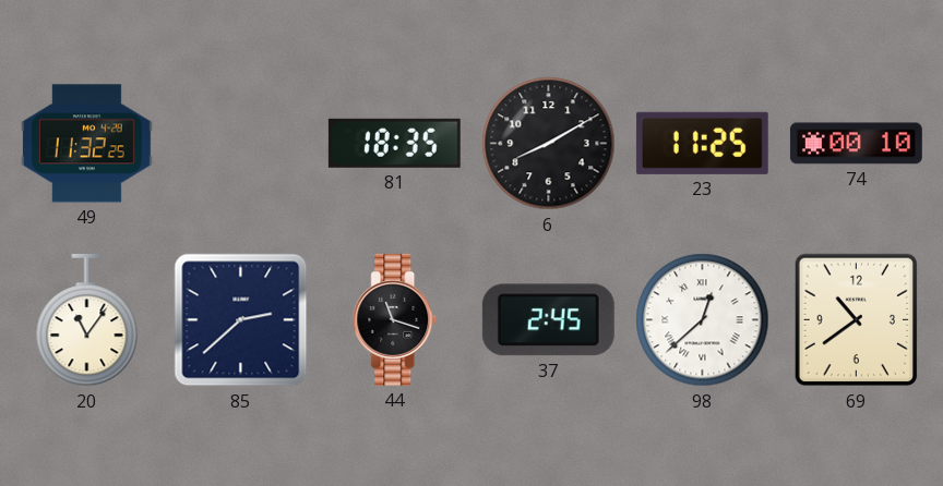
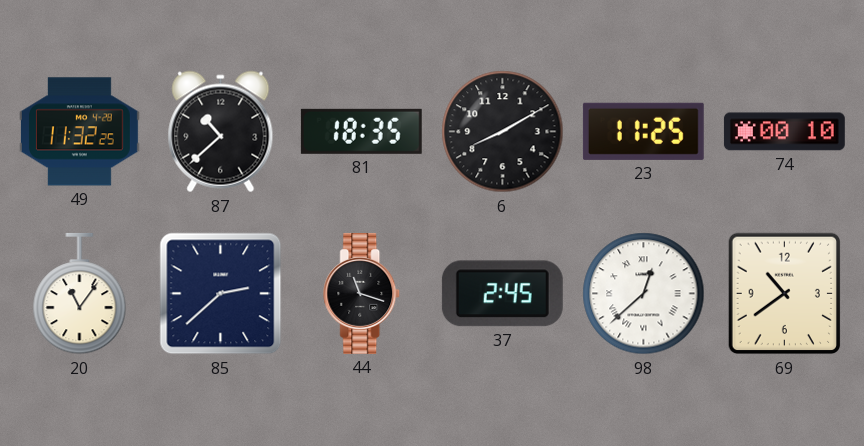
87: none -> 10:38 (221, 132)
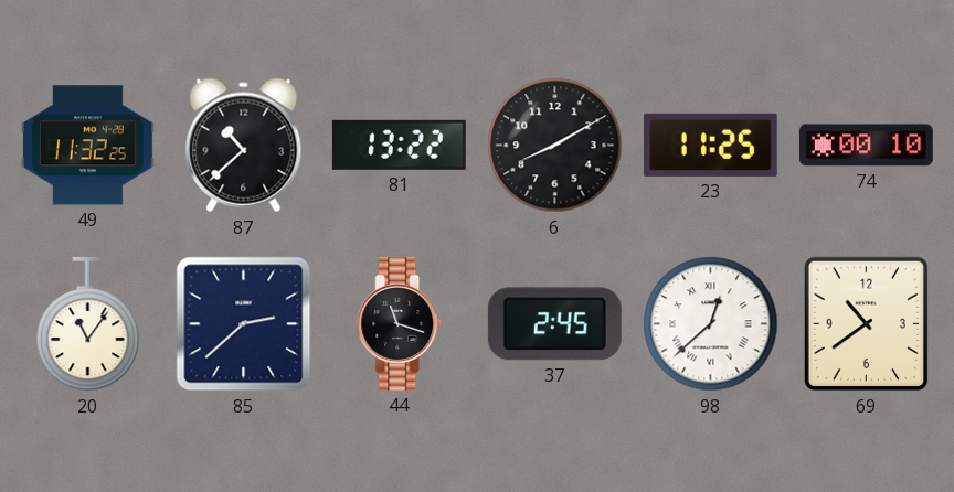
81: 18:35 -> 13:22 (399, 145)
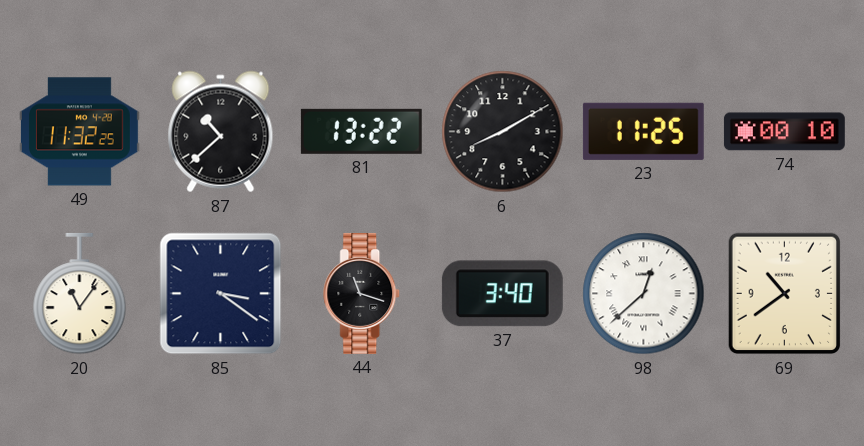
85: 2:38 -> 3:21 (221, 294)
37: 2:45 -> 3:40 (502, 294)
